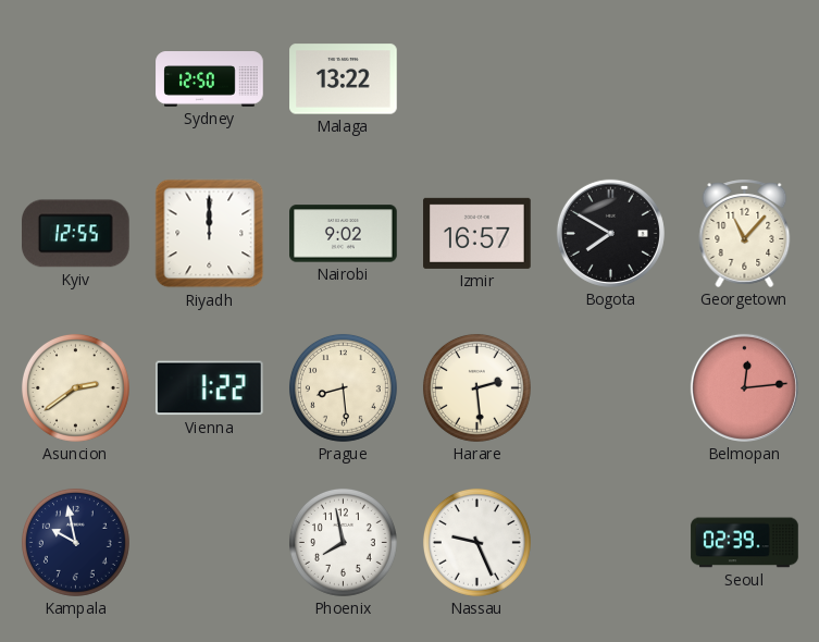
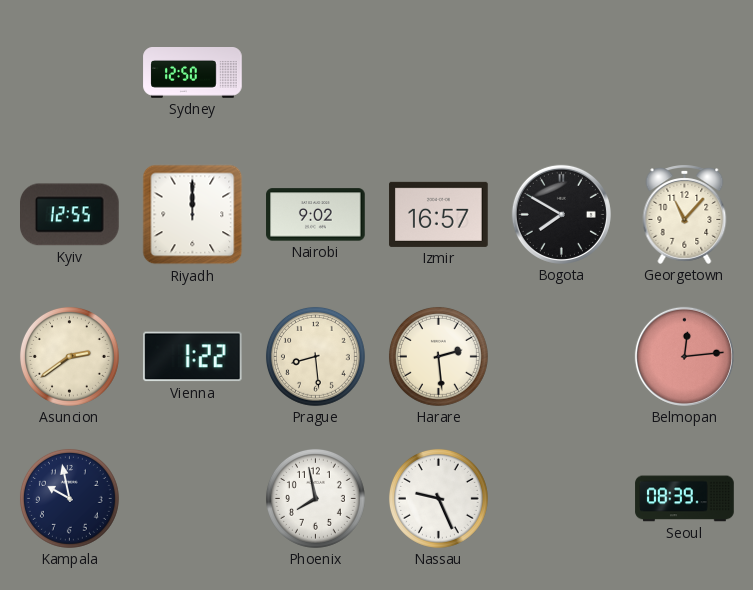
Malaga: 13:22 -> none (344, 79)
Seoul: 02:39 -> 08:39 (685, 499)
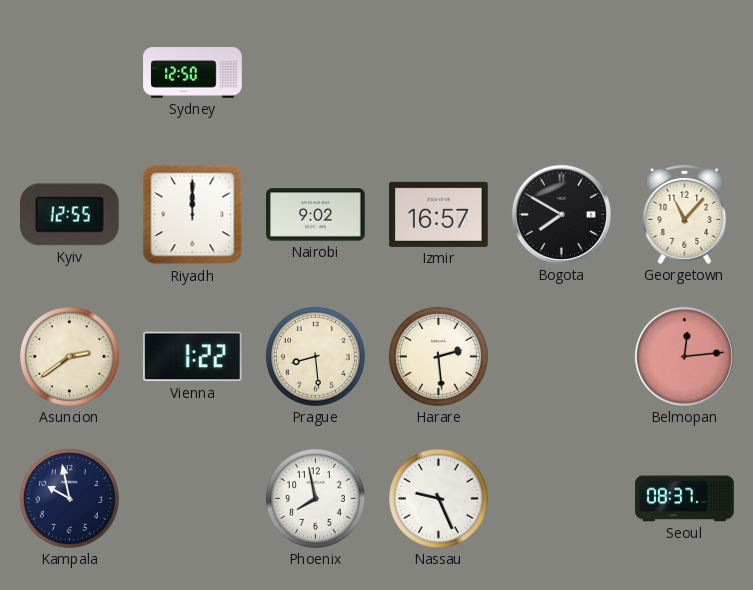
Seoul: 08:39 -> 08:37 (685, 499)
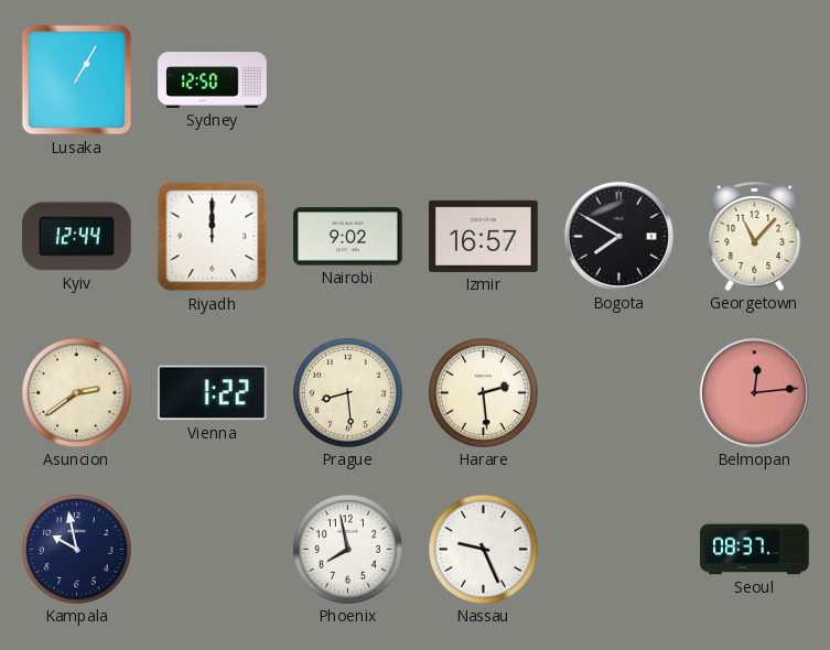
Lusaka: none -> 1:05 (77, 80)
Kyiv: 12:55 -> 12:44 (77, 237)
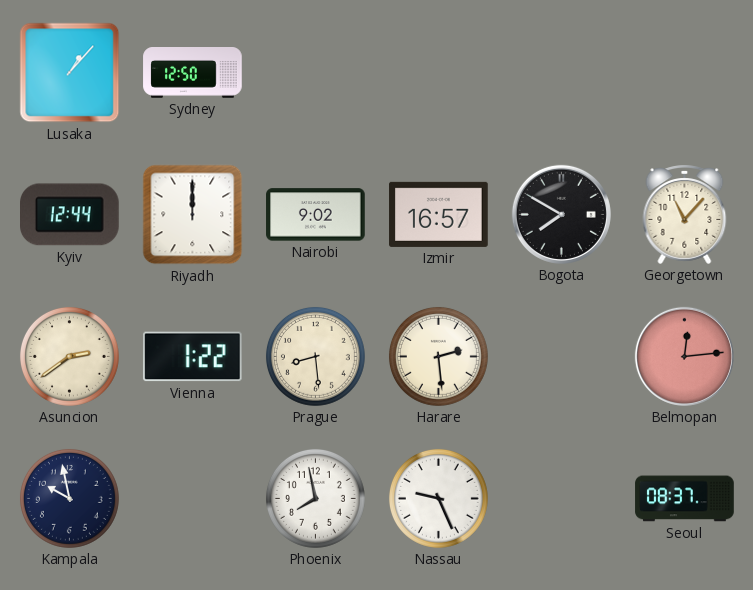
Lusaka: 1:05 -> 1:07 (70, 73)
